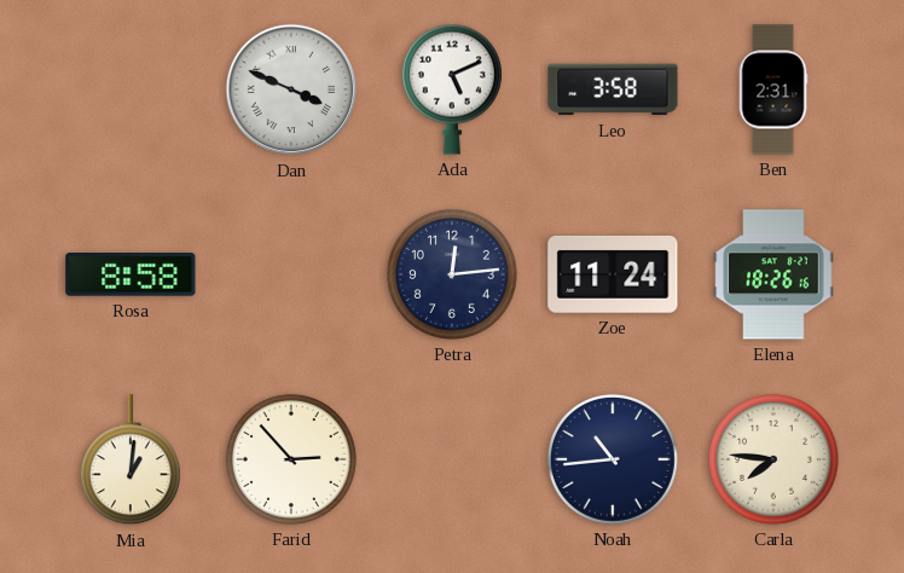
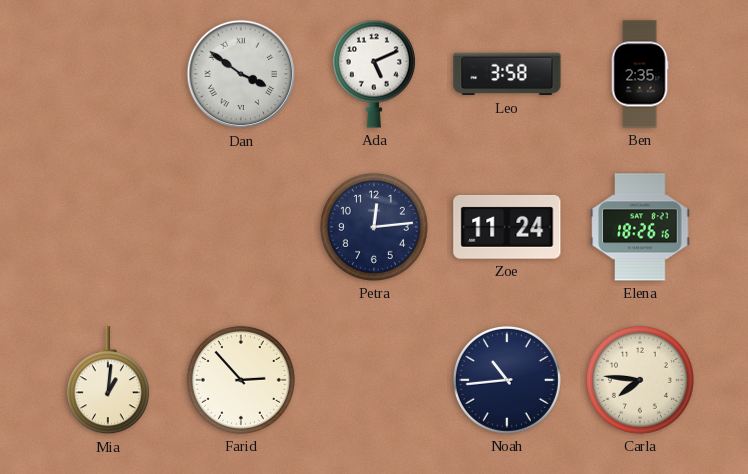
Dan: 3:49 -> 3:51 (241, 74)
Ben: 2:31 -> 2:35 (640, 74)
Rosa: 8:58 -> none (131, 274)
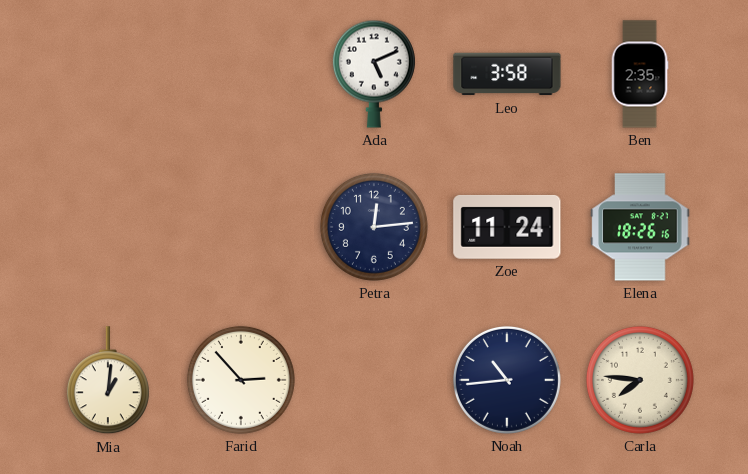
Dan: 3:51 -> none (241, 74)
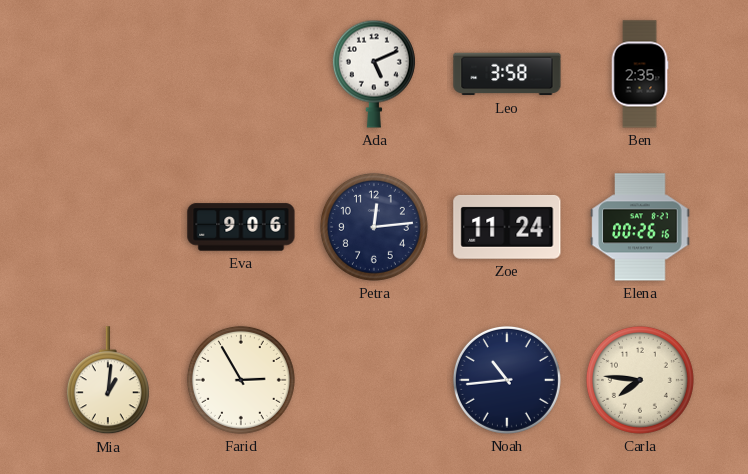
Eva: none -> 9:06 (241, 227)
Elena: 18:26 -> 00:26 (640, 227)
Farid: 2:53 -> 2:55 (241, 380)
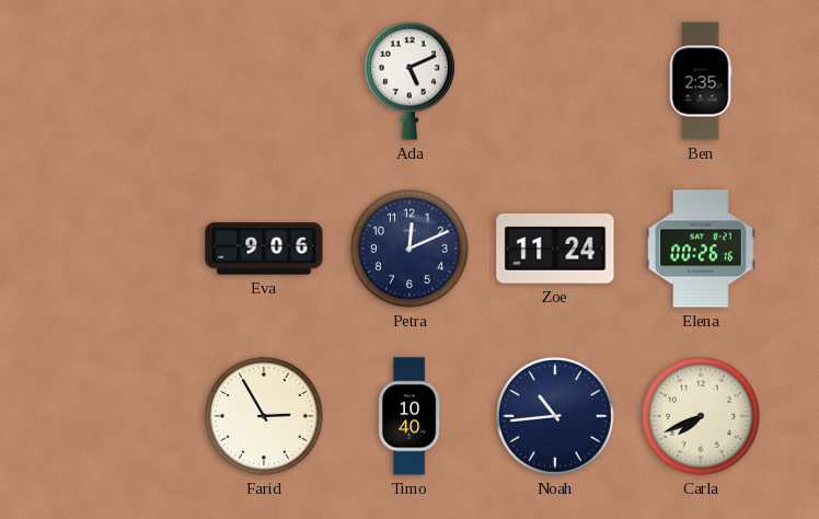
Leo: 3:58 -> none (507, 74)
Petra: 12:14 -> 12:11 (409, 249)
Mia: 1:01 -> none (108, 381)
Timo: none -> 10:40 (409, 416)
Carla: 7:46 -> 7:41 (701, 416)
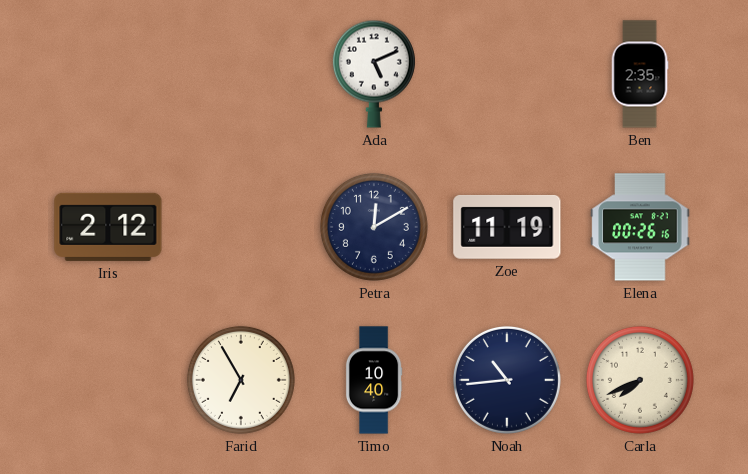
Iris: none -> 2:12 (108, 227)
Eva: 9:06 -> none (264, 249)
Petra: 12:11 -> 12:10 (374, 227)
Zoe: 11:24 -> 11:19 (507, 227)
Farid: 2:55 -> 6:55 (241, 380)
